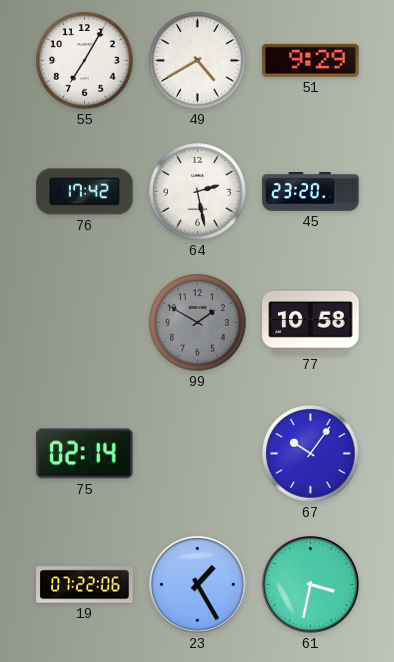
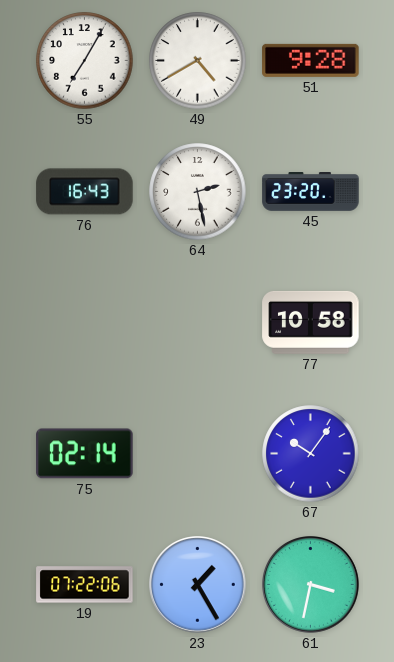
51: 9:29 -> 9:28 (311, 60)
76: 17:42 -> 16:43 (85, 192)
99: 1:50 -> none (198, 323)
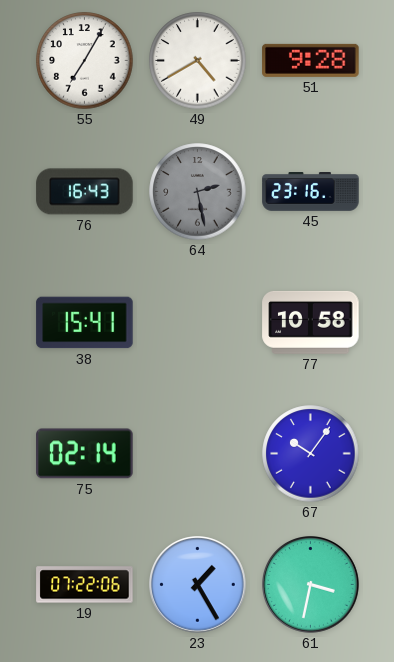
64 dial: white -> grey (198, 192)
45: 23:20 -> 23:16 (311, 192)
38: none -> 15:41 (85, 323)
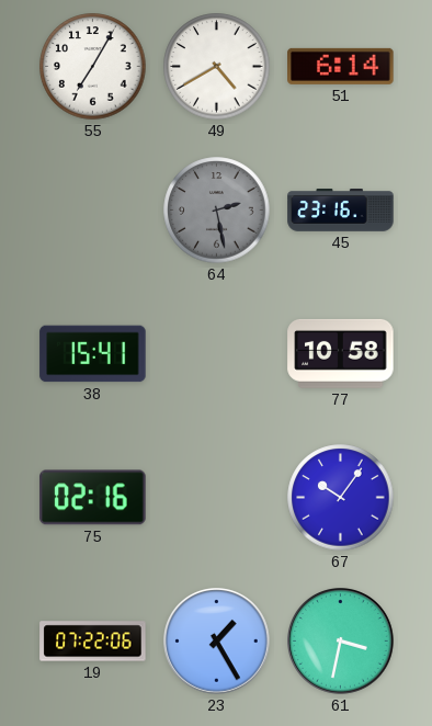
51: 9:28 -> 6:14 (341, 66)
76: 16:43 -> none (85, 192)
75: 02:14 -> 02:16 (93, 498)
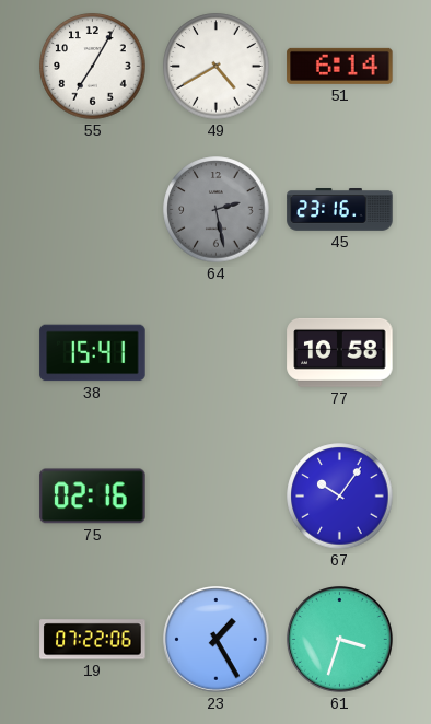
61: 3:32 -> 3:33 (340, 640)
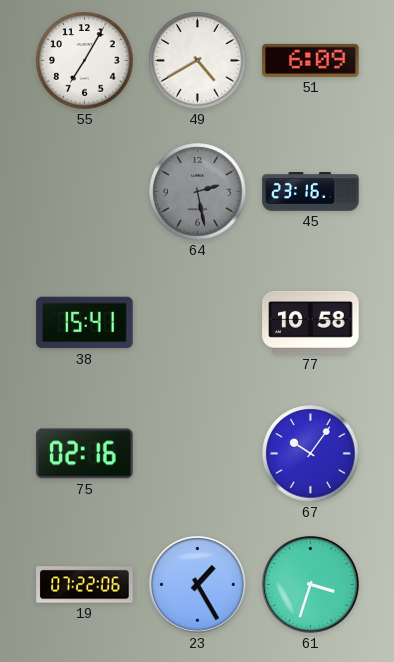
51: 6:14 -> 6:09 (311, 60)
